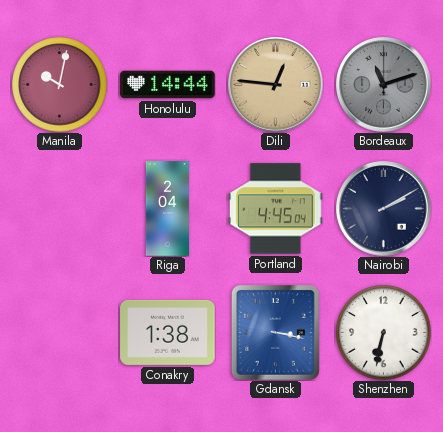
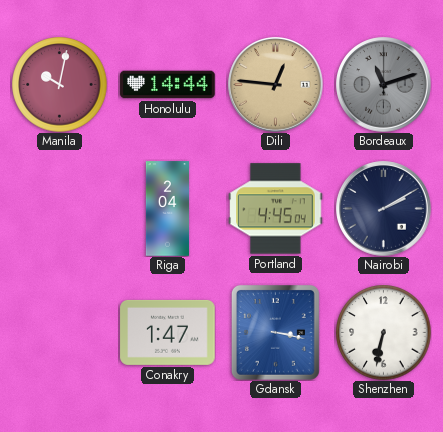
Conakry: 1:38 -> 1:47 (168, 332)
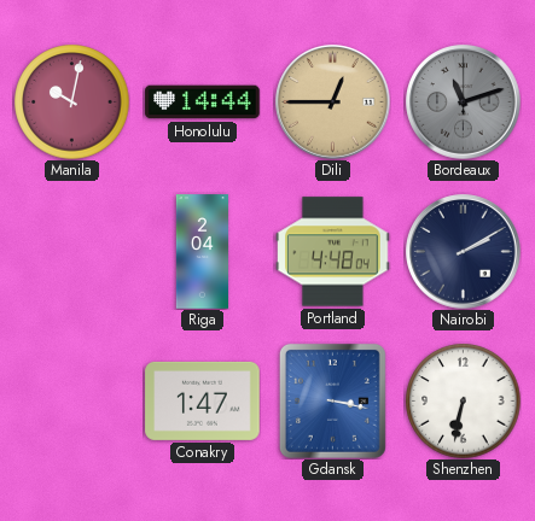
Dili: 12:46 -> 12:45 (333, 103)
Portland: 4:45 -> 4:48 (333, 252)
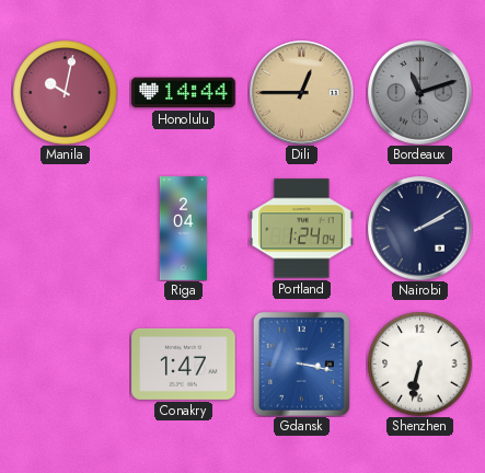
Portland: 4:48 -> 1:24 (302, 229)
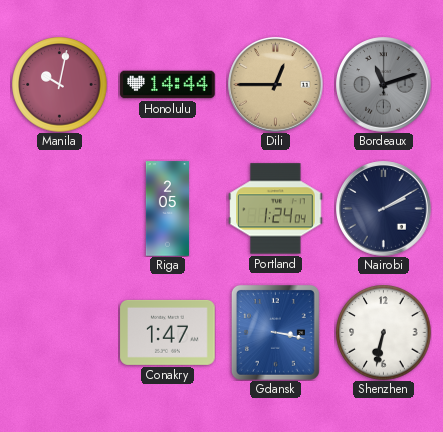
Riga: 2:04 -> 2:05 (167, 209)
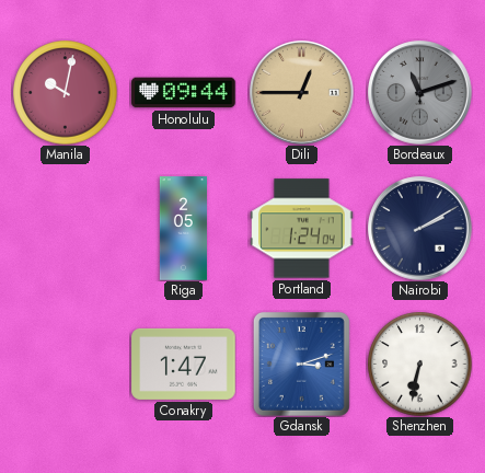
Honolulu: 14:44 -> 09:44 (184, 93)
Gdansk: 3:17 -> 3:12 (301, 364)
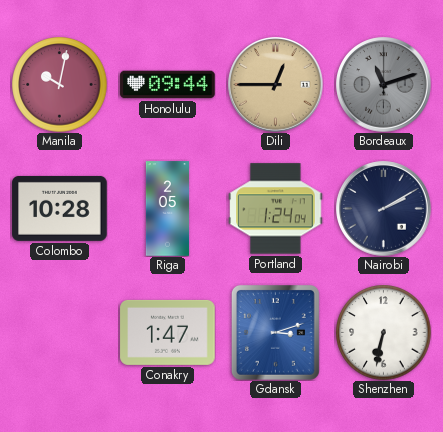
Colombo: none -> 10:28 (60, 208)
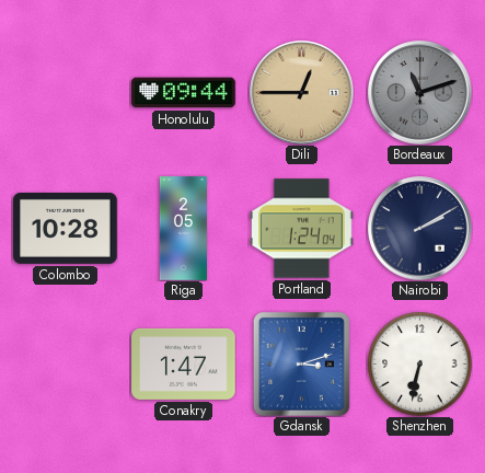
Manila: 10:02 -> none (59, 84)
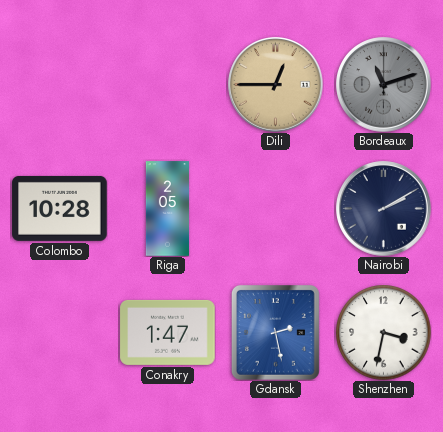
Honolulu: 09:44 -> none (184, 93)
Portland: 1:24 -> none (302, 229)
Gdansk: 3:12 -> 2:28 (275, 332)
Shenzhen: 6:32 -> 3:32 (383, 332)
